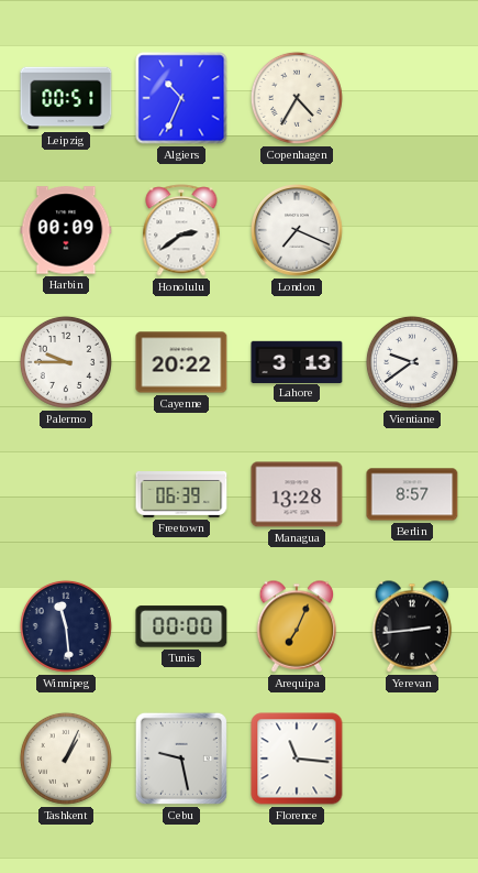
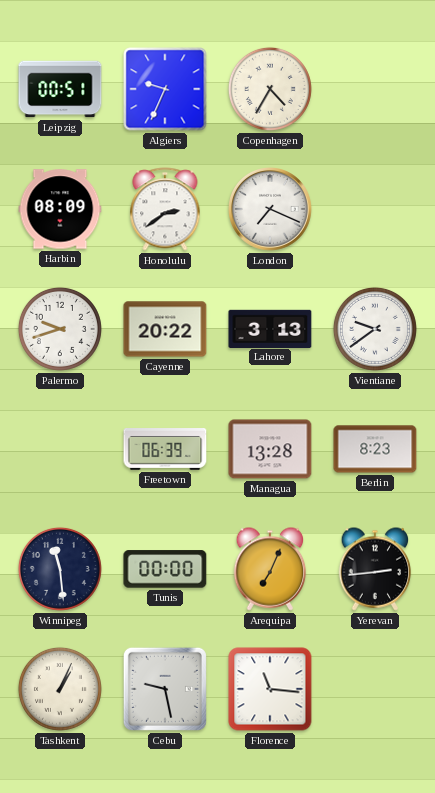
Algiers: 10:34 -> 9:34 (165, 89)
Harbin: 00:09 -> 08:09 (60, 209)
Palermo: 9:45 -> 9:42 (60, 329)
Berlin: 8:57 -> 8:23 (375, 449)
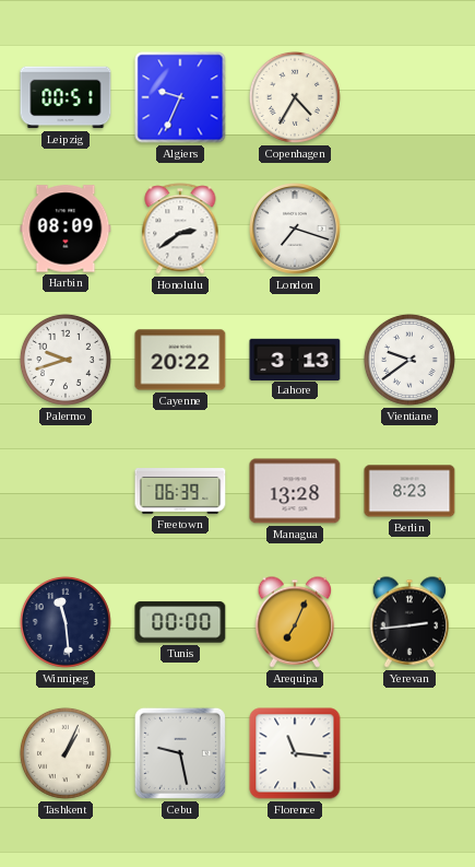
London: 7:19 -> 7:18 (296, 230)
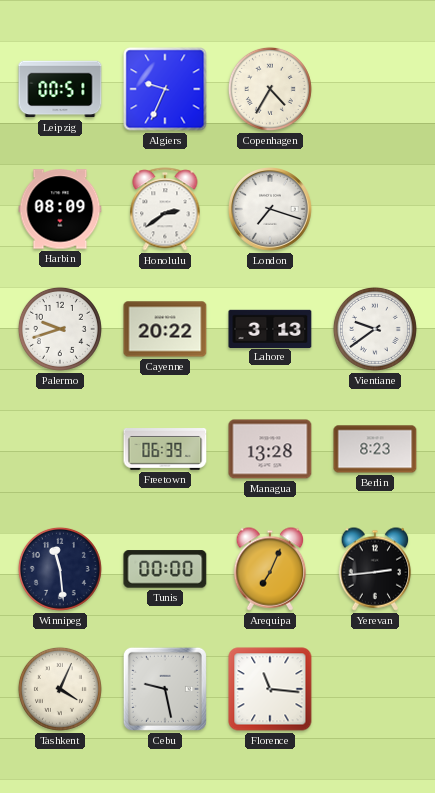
Tashkent: 1:04 -> 4:04 (60, 689)
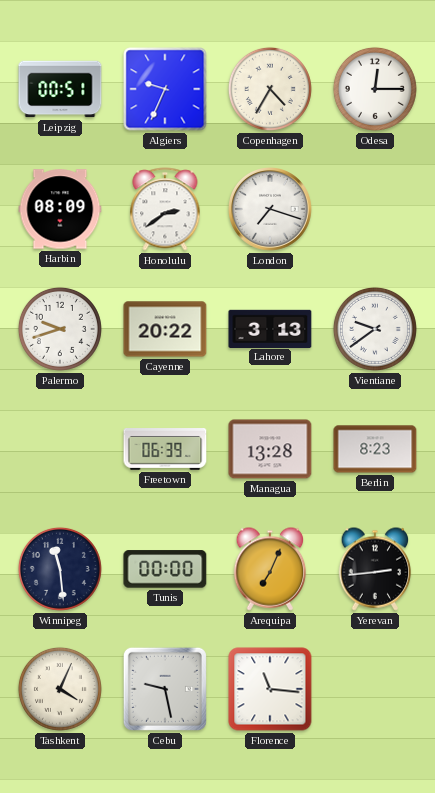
Odesa: none -> 12:15 (375, 89)
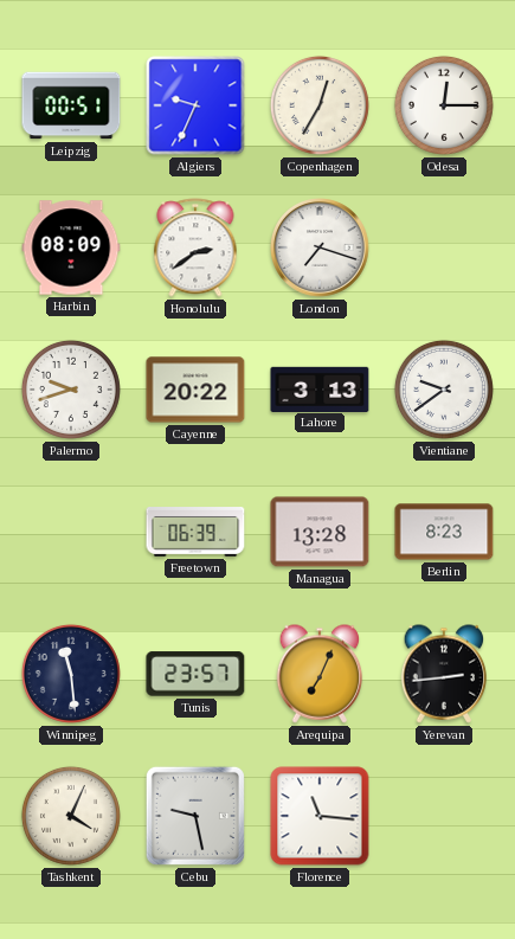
Copenhagen: 4:35 -> 12:35 (320, 105)
Tunis: 00:00 -> 23:57 (195, 674)
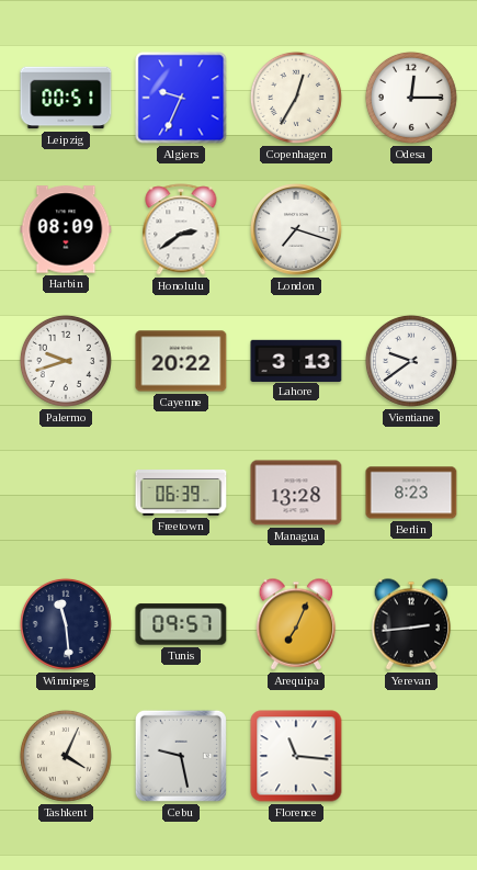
Tunis: 23:57 -> 09:57 (181, 624)
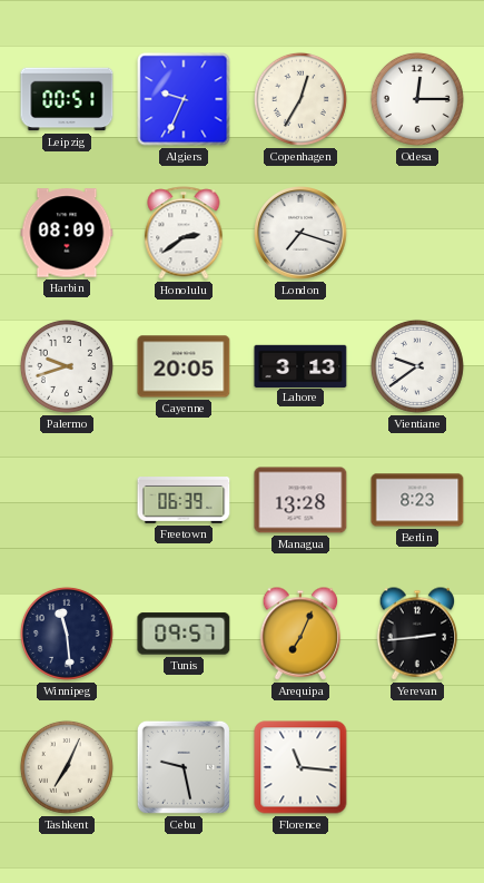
Cayenne: 20:22 -> 20:05 (184, 366)
Tashkent: 4:04 -> 7:04 (67, 767)
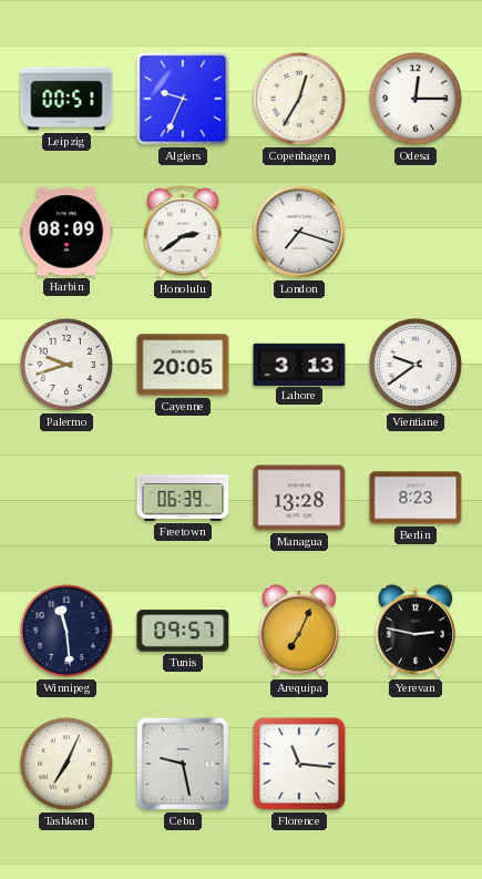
Yerevan: 2:44 -> 2:47 (416, 631)
